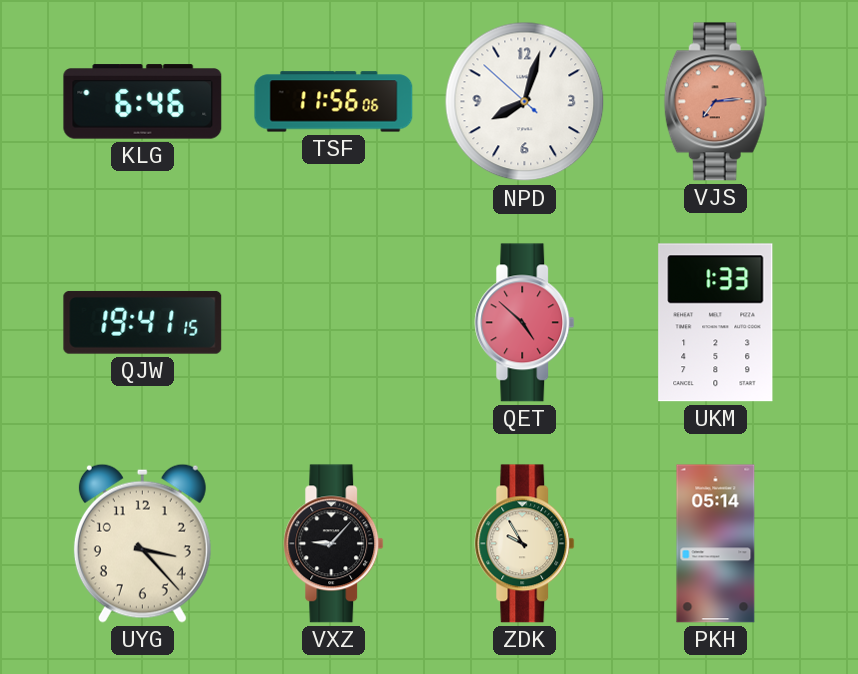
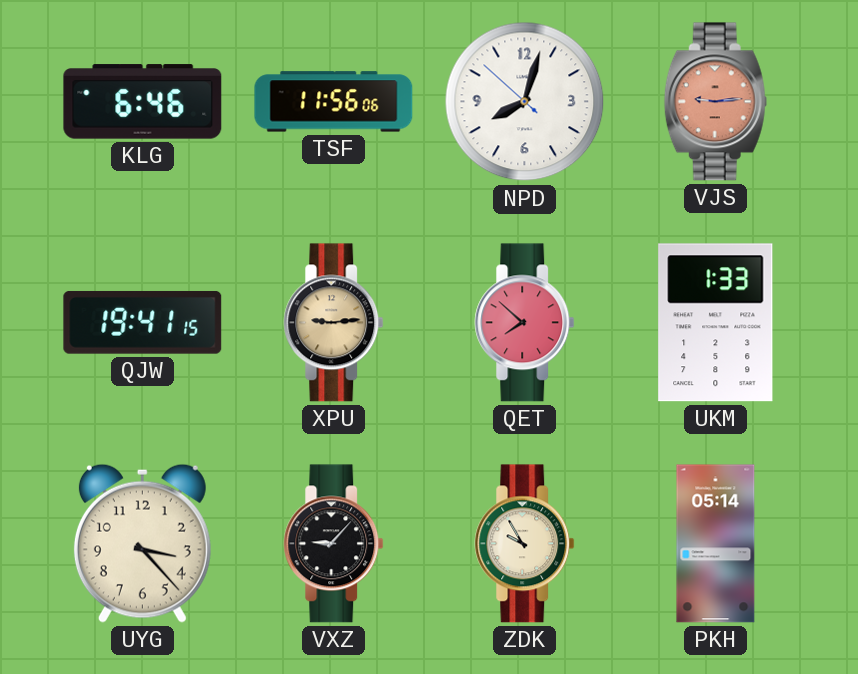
VJS: 7:14 -> 9:14 (715, 102)
XPU: none -> 9:14 (334, 323)
QET: 4:52 -> 7:52 (525, 323)
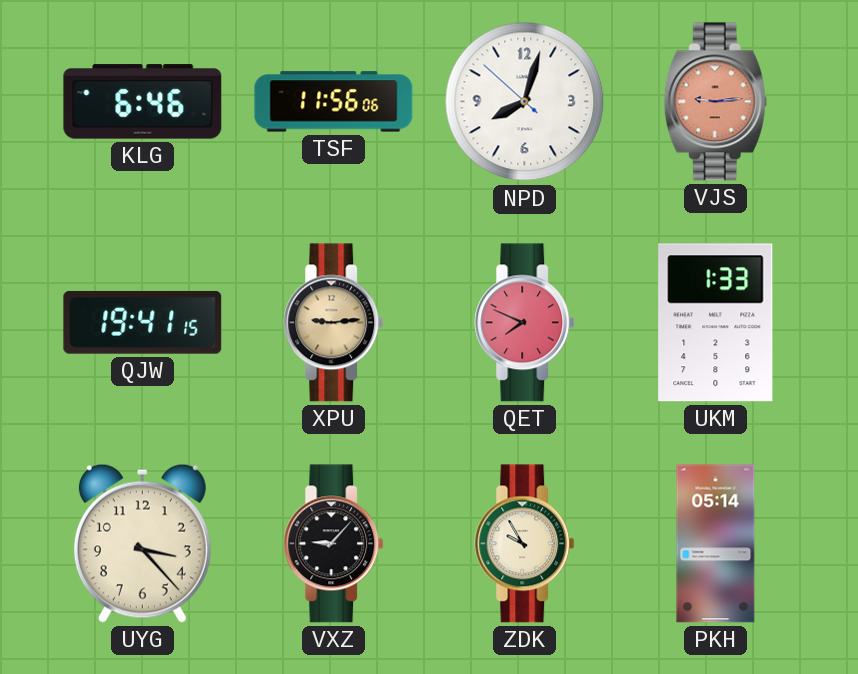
QET: 7:52 -> 7:49 (525, 323)
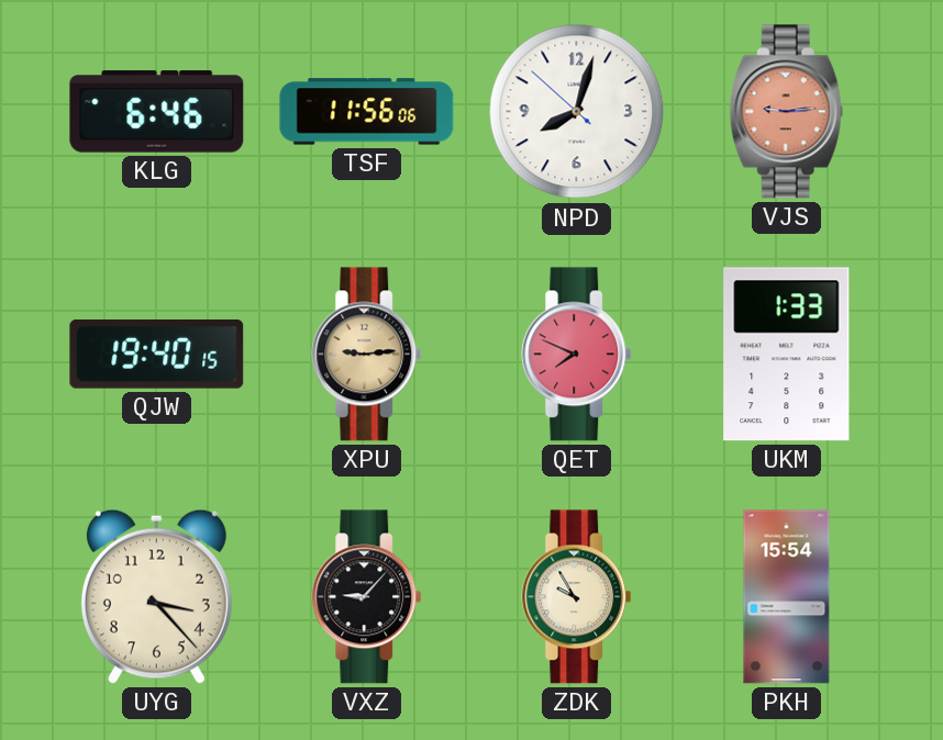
QJW: 19:41 -> 19:40 (157, 354)
PKH: 05:14 -> 15:54 (787, 597)
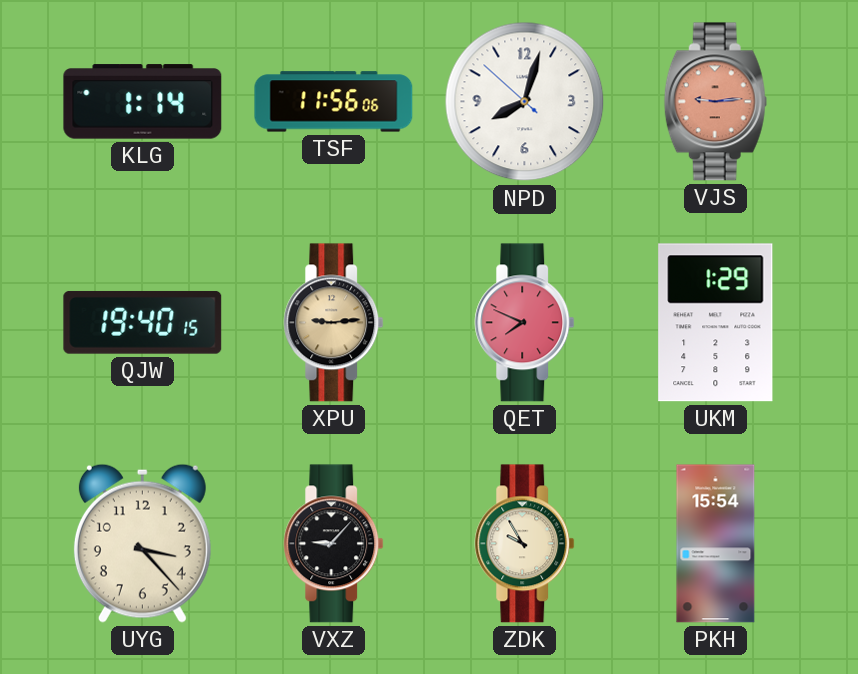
KLG: 6:46 -> 1:14 (143, 102)
UKM: 1:33 -> 1:29 (716, 323)
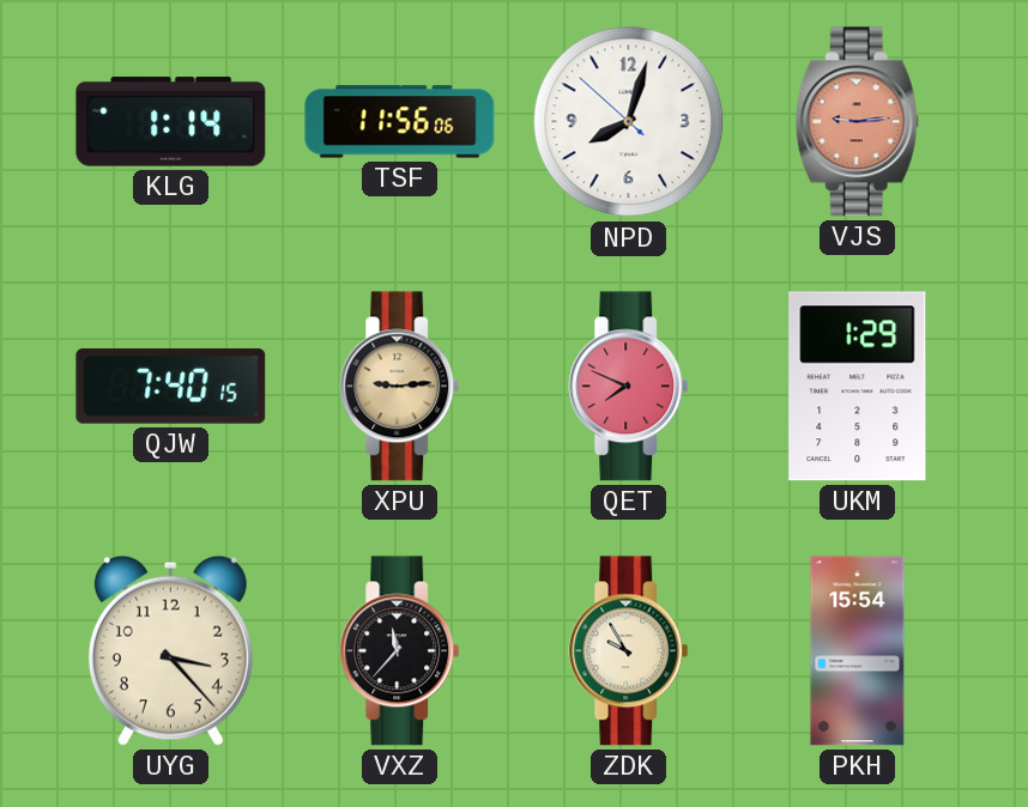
QJW: 19:40 -> 7:40 (171, 386)
VXZ: 9:07 -> 11:37 (400, 651)
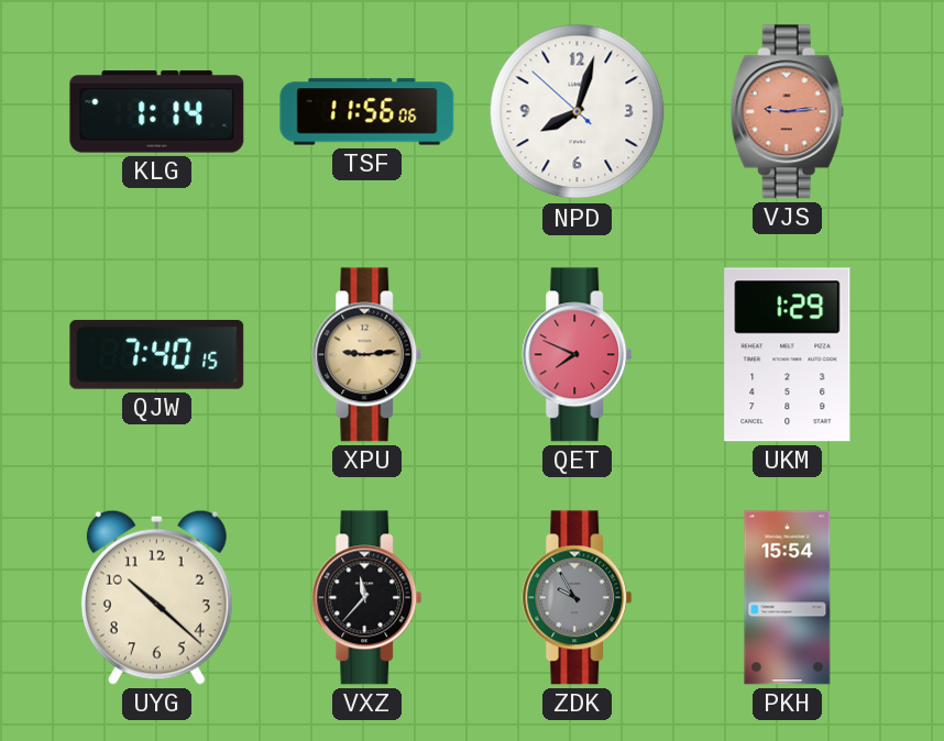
UYG: 3:23 -> 10:22 (156, 597)
ZDK dial: cream -> grey (578, 598)
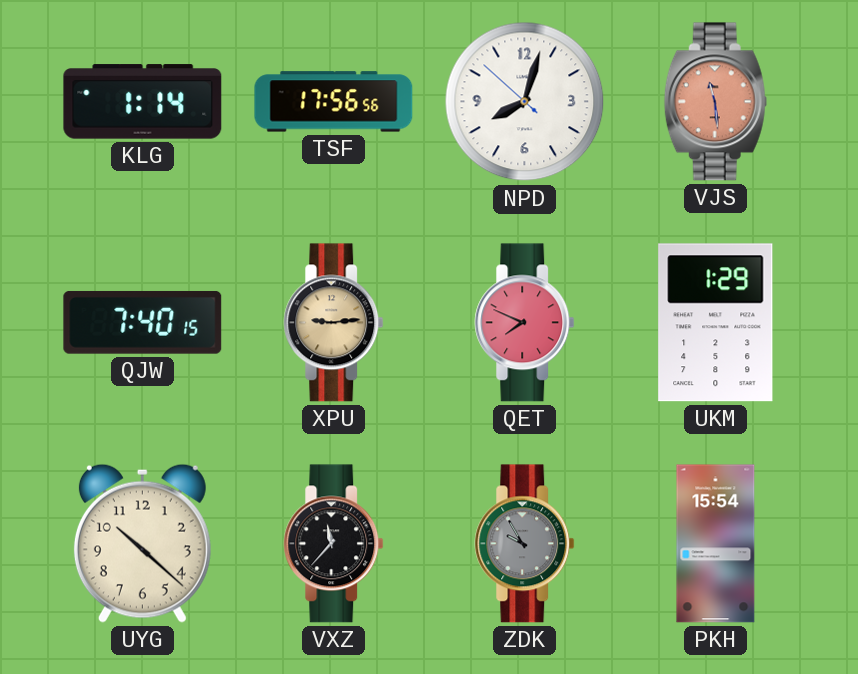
TSF: 11:56 -> 17:56 (334, 102)
VJS: 9:14 -> 11:29 (715, 102)
